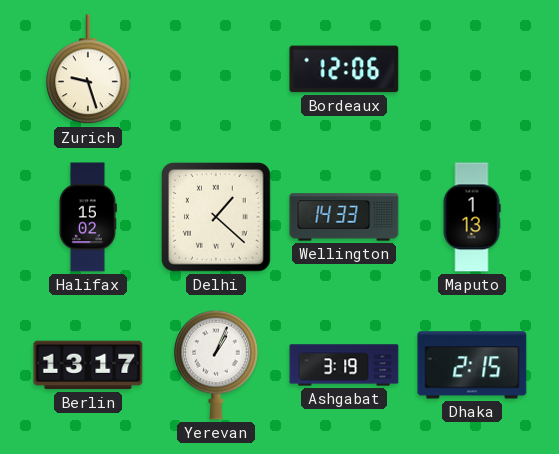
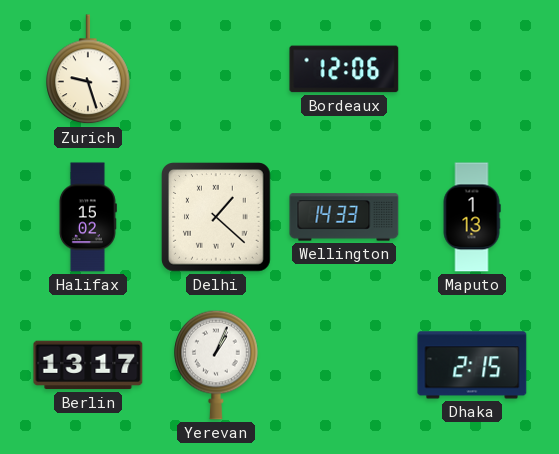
Ashgabat: 3:19 -> none (344, 365)
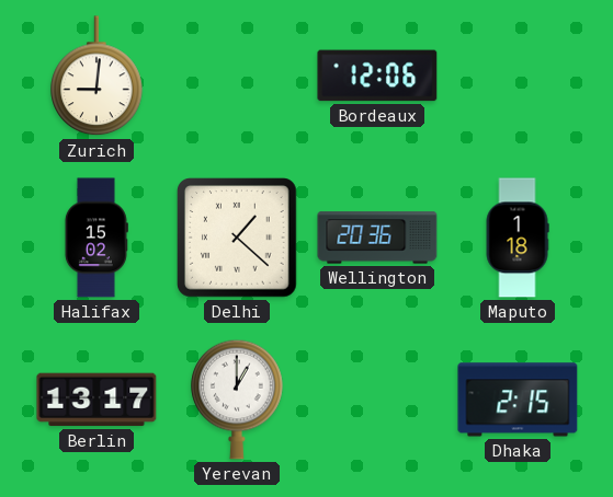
Zurich: 9:27 -> 9:01 (97, 77)
Wellington: 14:33 -> 20:36 (377, 238)
Maputo: 1:13 -> 1:18 (518, 238)
Yerevan: 1:04 -> 1:00 (237, 400)
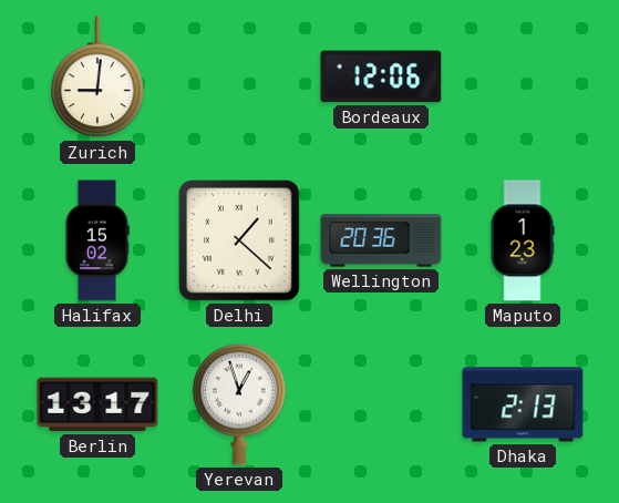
Maputo: 1:18 -> 1:23 (523, 240)
Yerevan: 1:00 -> 12:57 (239, 404)
Dhaka: 2:15 -> 2:13 (523, 404)
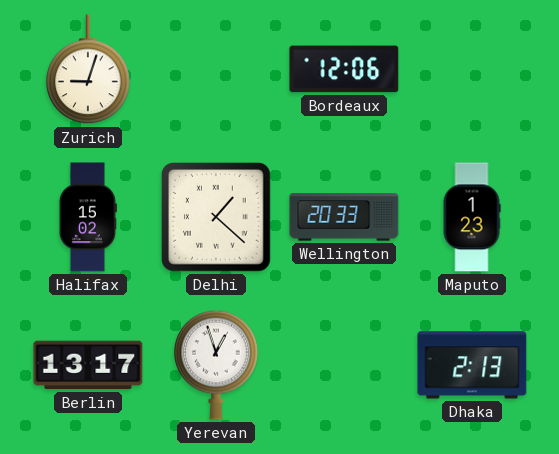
Zurich: 9:01 -> 9:03 (88, 70)
Wellington: 20:36 -> 20:33 (344, 217)
